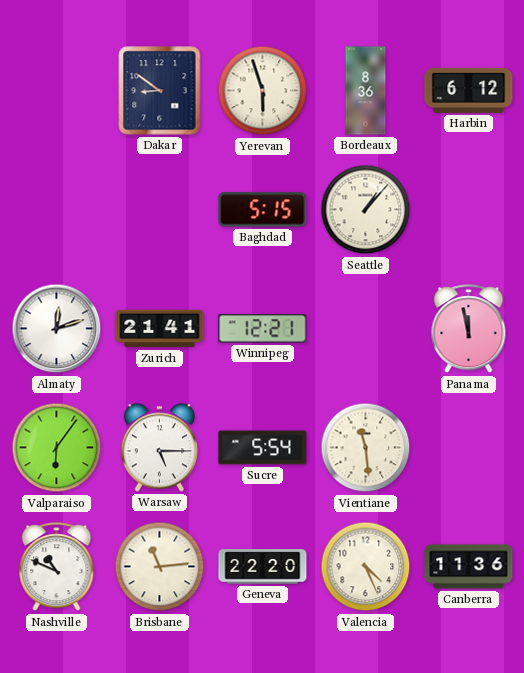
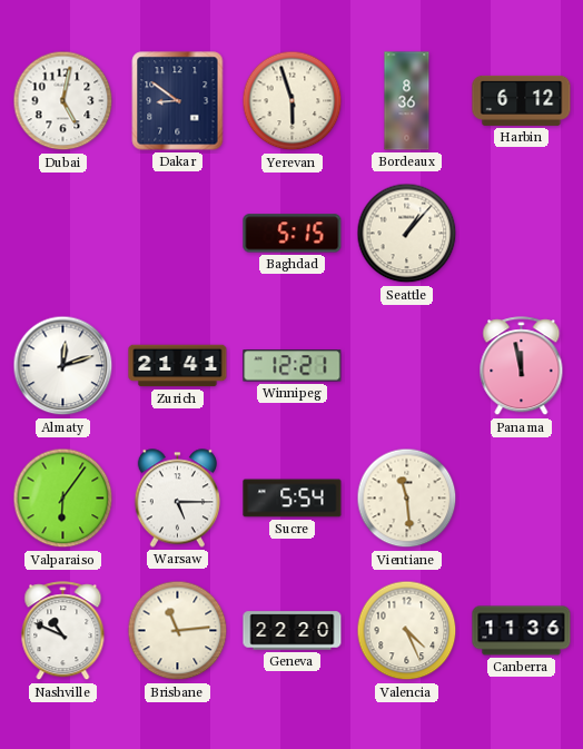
Dubai: none -> 5:02 (63, 101)
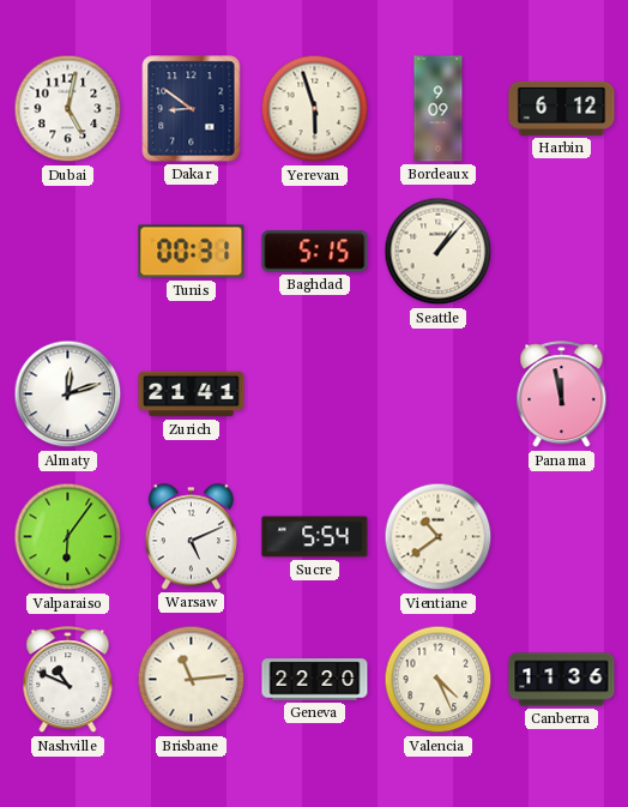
Bordeaux: 8:36 -> 9:09 (439, 109)
Tunis: none -> 00:31 (192, 252)
Winnipeg: 12:21 -> none (293, 366)
Warsaw: 5:15 -> 5:11 (191, 537)
Vientiane: 11:29 -> 10:39 (439, 537)
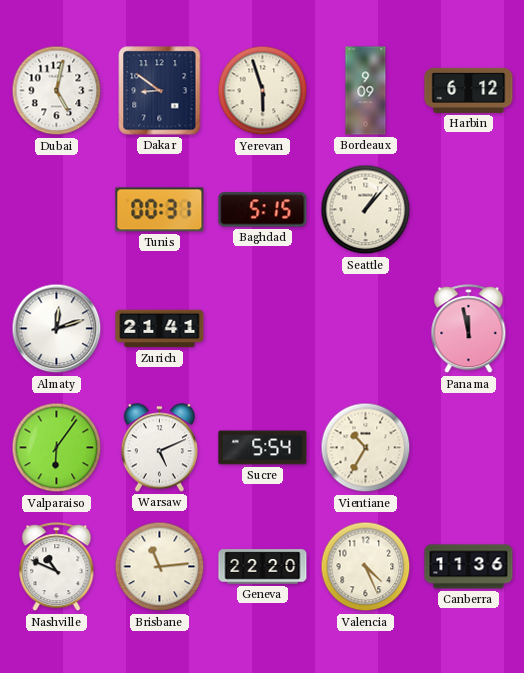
Vientiane: 10:39 -> 10:35 (366, 448)
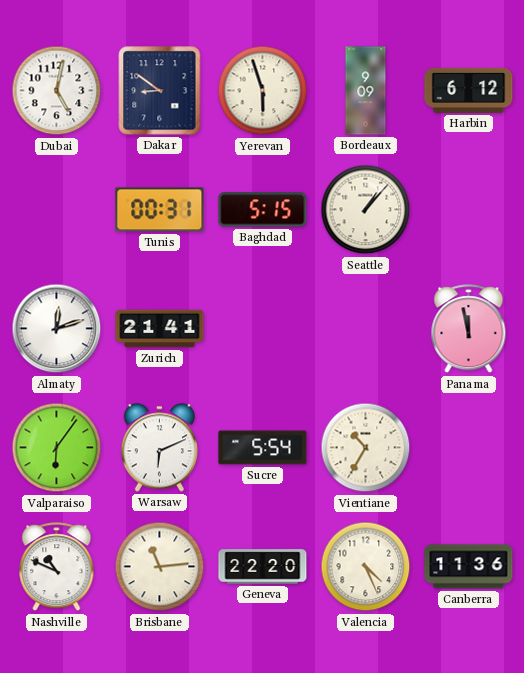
Warsaw: 5:11 -> 6:11 (159, 448)
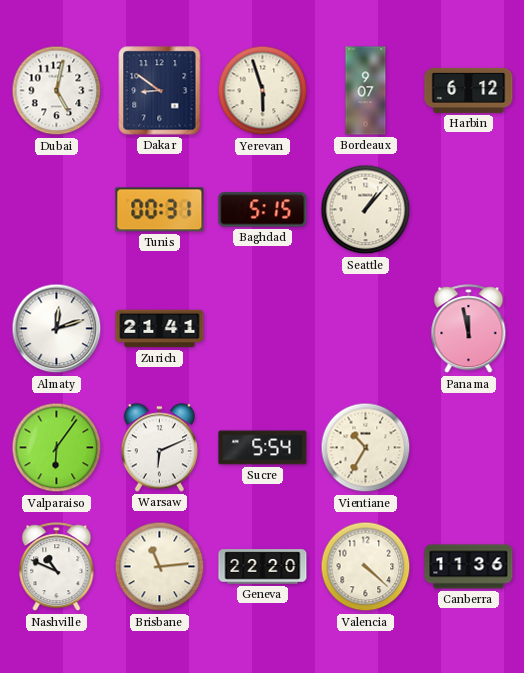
Bordeaux: 9:09 -> 9:07 (366, 91)
Valencia: 4:26 -> 4:22 (366, 567)
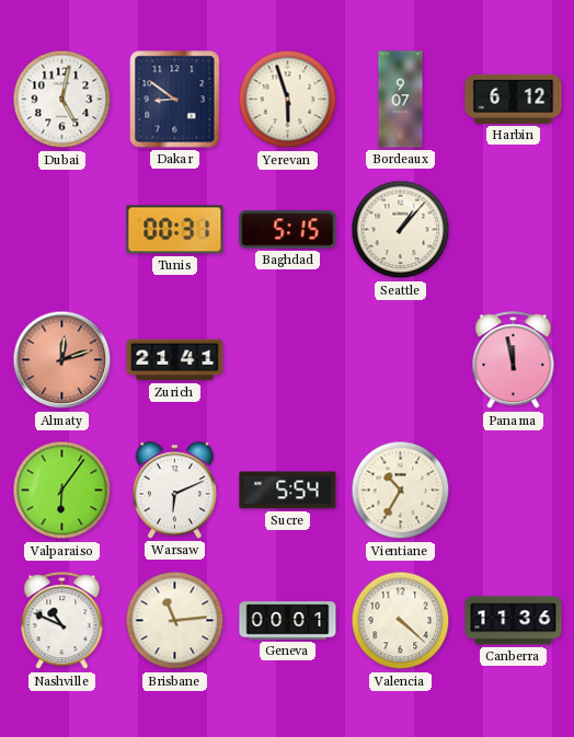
Almaty dial: white -> salmon (62, 360)
Geneva: 22:20 -> 00:01 (288, 621)
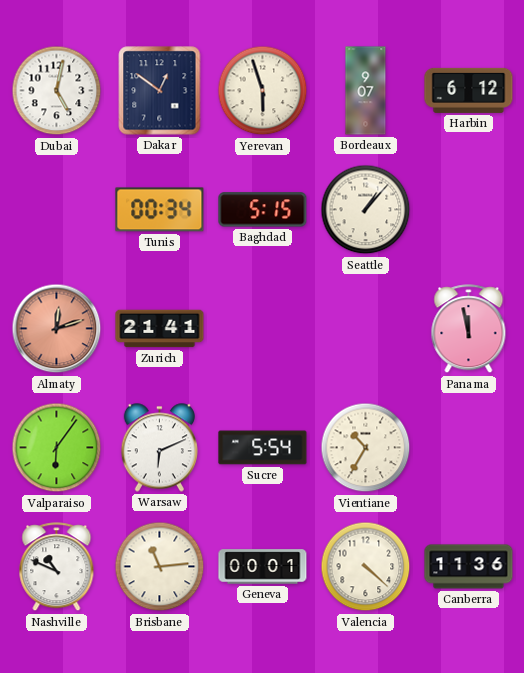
Dakar: 8:51 -> 12:51 (160, 91)
Tunis: 00:31 -> 00:34 (160, 210)
